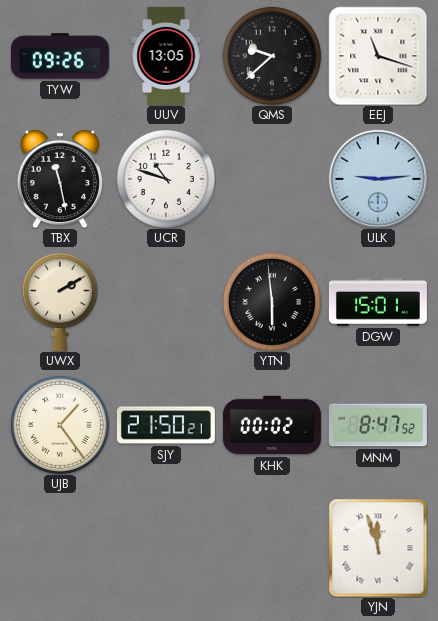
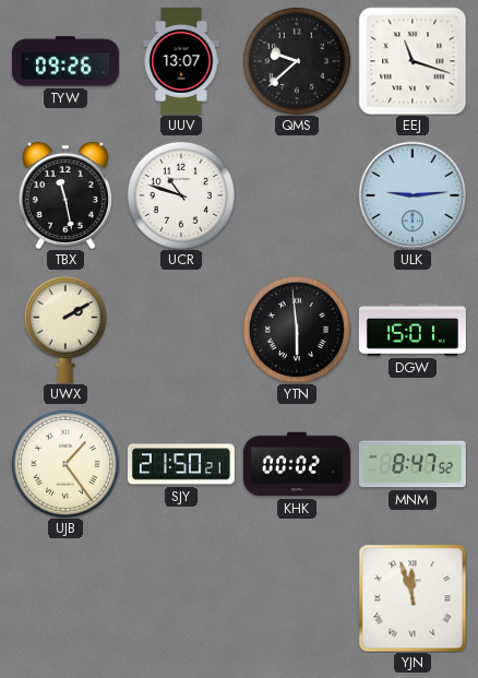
UUV: 13:05 -> 13:07 (181, 61)
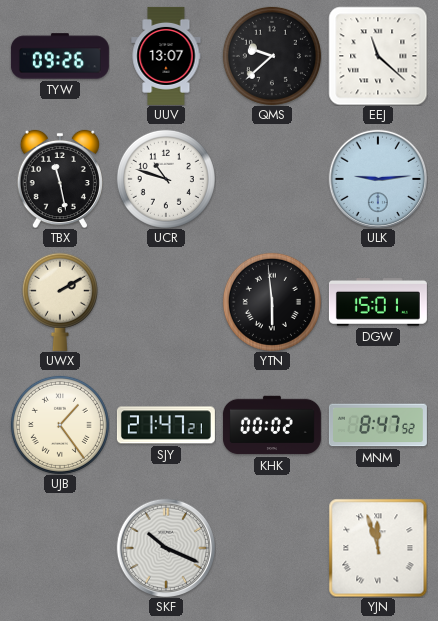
EEJ: 11:18 -> 11:22 (378, 56)
SJY: 21:50 -> 21:47 (166, 425)
SKF: none -> 10:19 (165, 547)
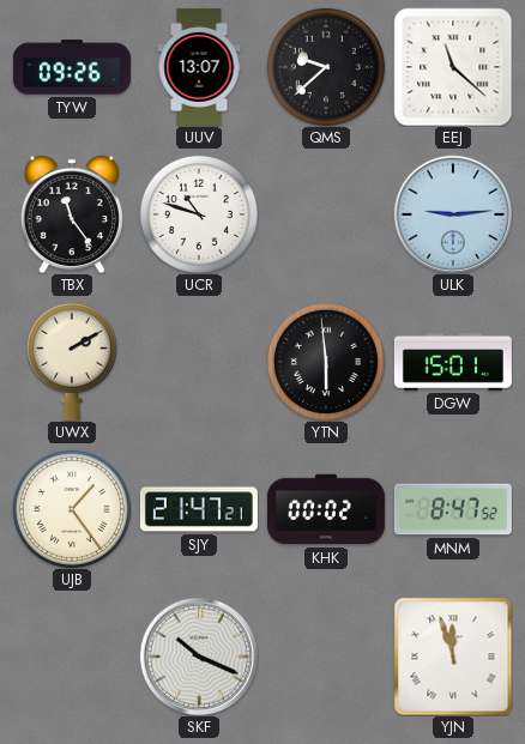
TBX: 11:28 -> 11:24 (72, 214)
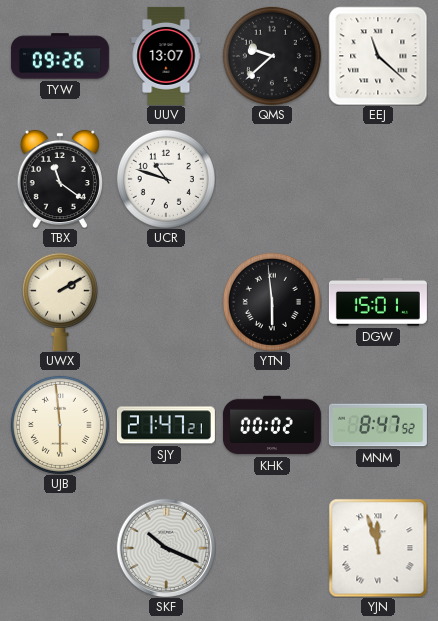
TBX: 11:24 -> 11:21 (60, 179)
ULK: 9:14 -> none (452, 213)
UJB: 1:24 -> 5:59 (60, 425)
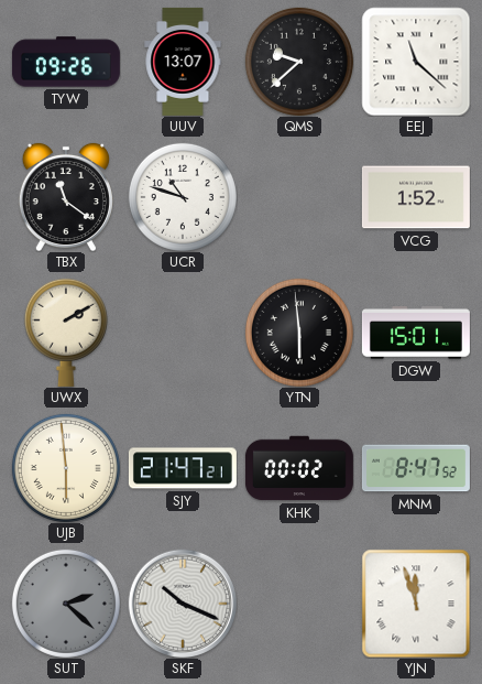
VCG: none -> 1:52 (416, 197)
SUT: none -> 2:22 (66, 604)
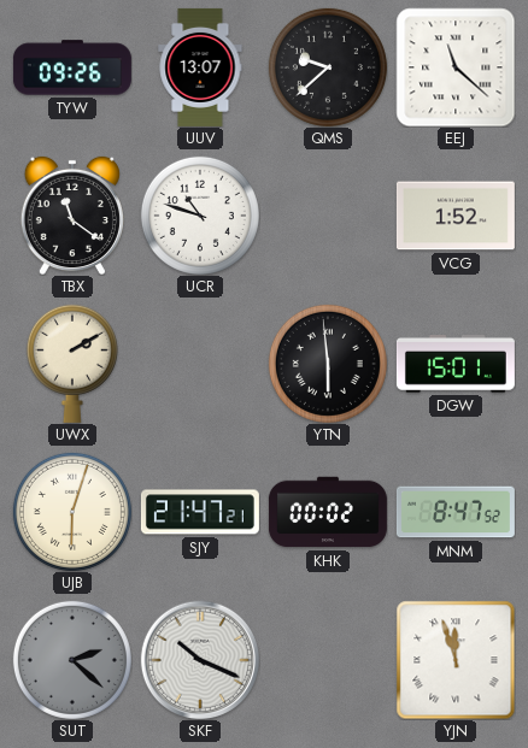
UJB: 5:59 -> 6:03 (72, 512)
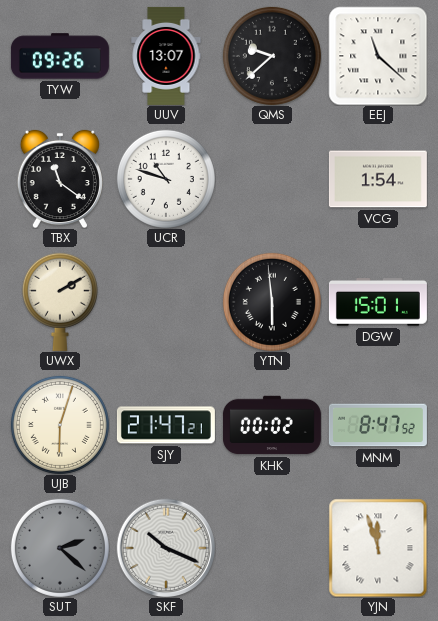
VCG: 1:52 -> 1:54 (378, 179)
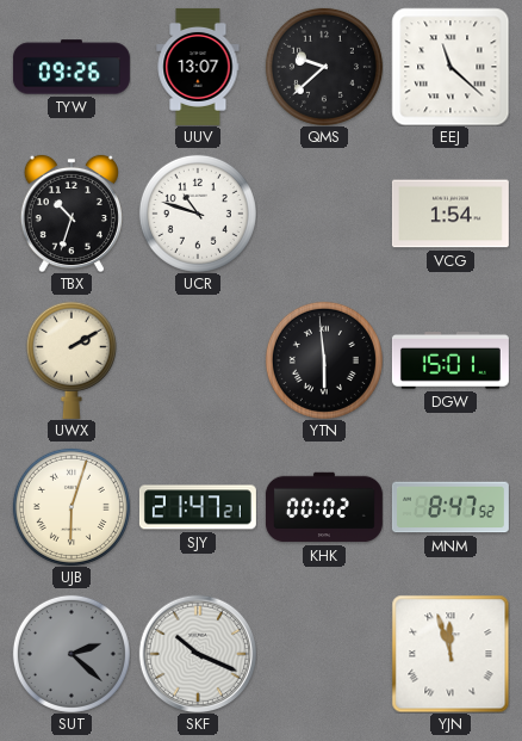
TBX: 11:21 -> 10:33 (72, 214)
